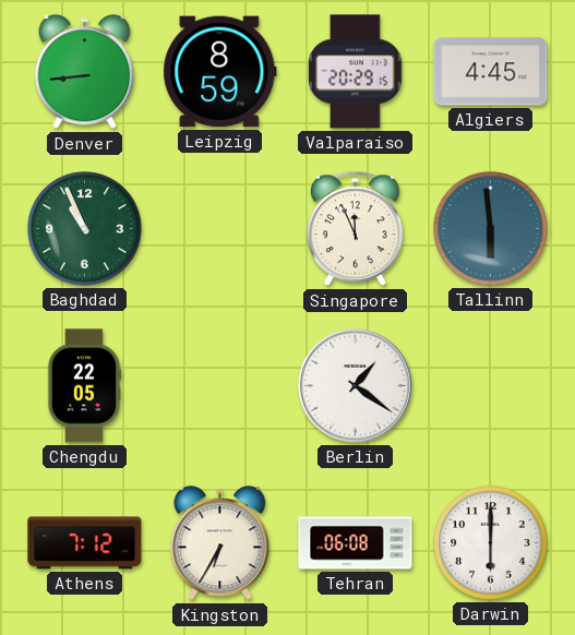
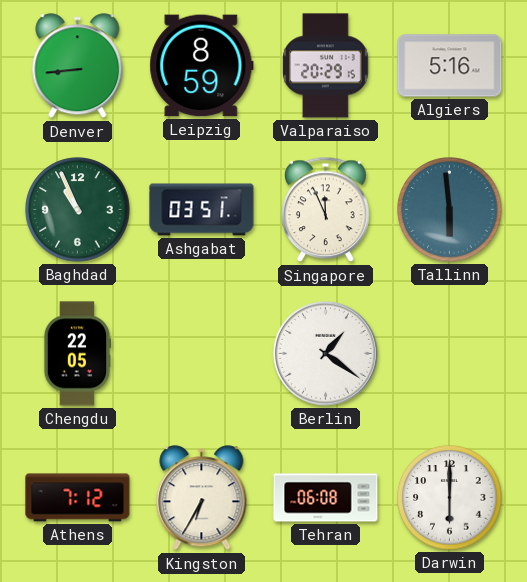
Algiers: 4:45 -> 5:16 (450, 66)
Ashgabat: none -> 03:51 (202, 210)
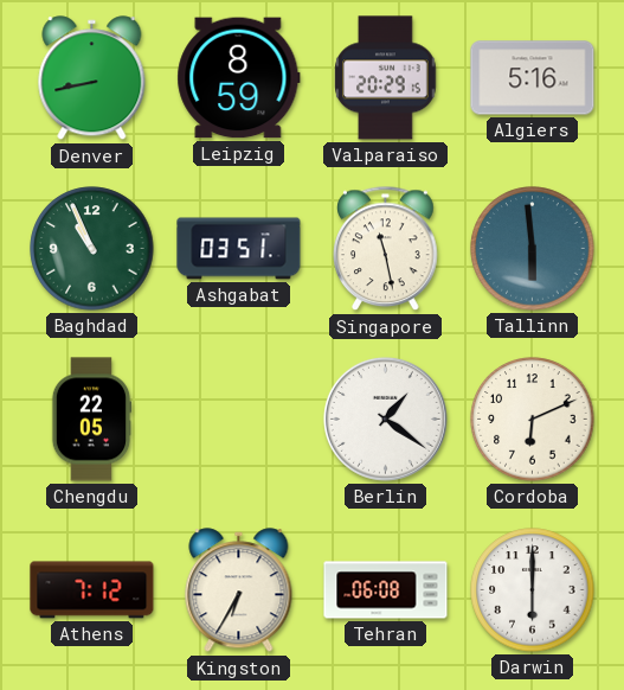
Denver: 8:44 -> 8:43 (92, 78)
Singapore: 11:56 -> 11:28 (386, 249)
Cordoba: none -> 6:11 (533, 420)
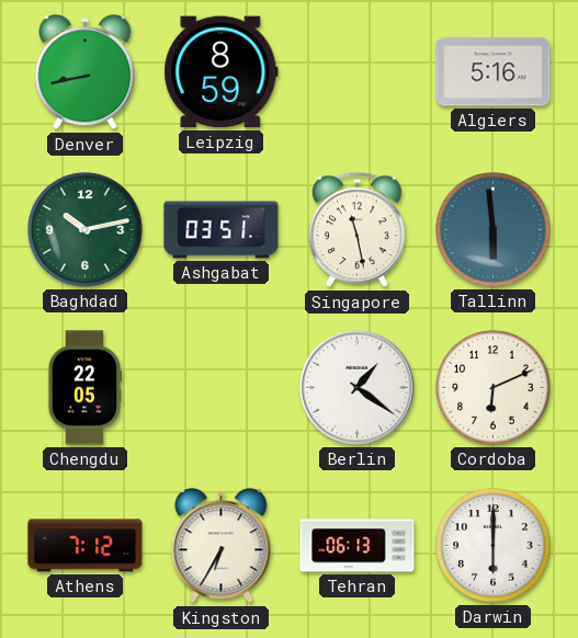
Valparaiso: 20:29 -> none (386, 78)
Baghdad: 10:56 -> 10:13 (86, 230)
Tehran: 06:08 -> 06:13 (358, 546)
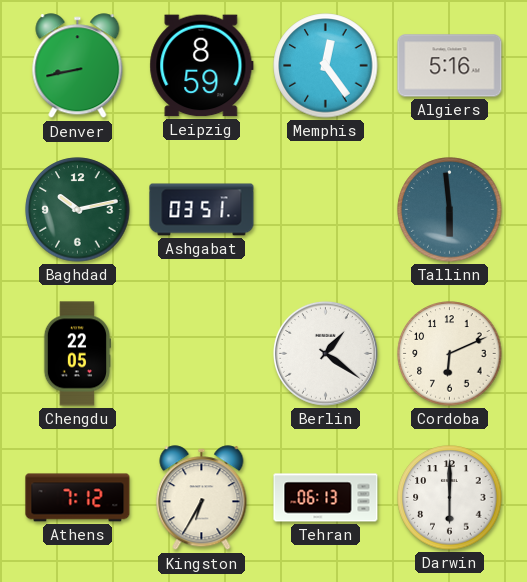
Memphis: none -> 12:24 (326, 66)
Singapore: 11:28 -> none (358, 230)
